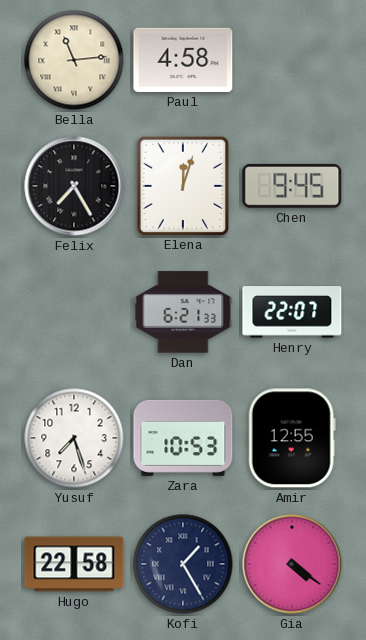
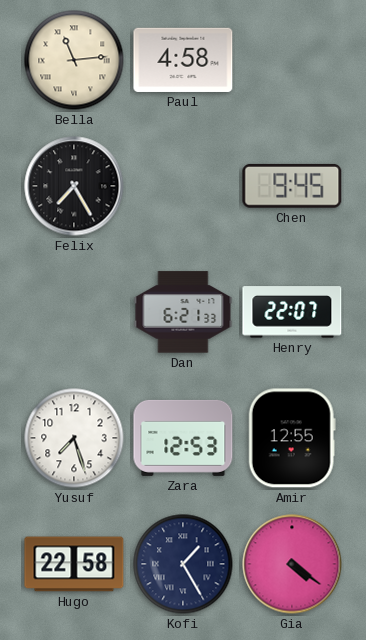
Elena: 12:03 -> none (182, 185)
Zara: 10:53 -> 12:53 (183, 438)
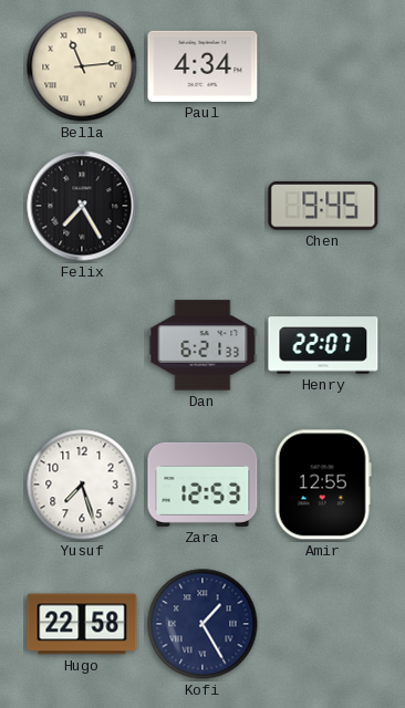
Paul: 4:58 -> 4:34 (202, 66)
Gia: 4:21 -> none (292, 564)
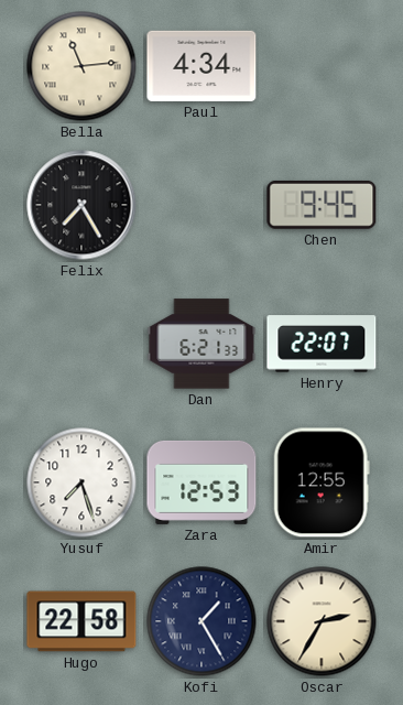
Oscar: none -> 2:35 (322, 621)
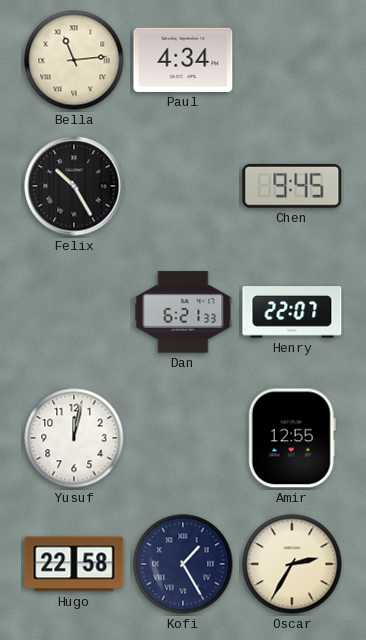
Felix: 7:25 -> 10:25 (74, 186)
Yusuf: 7:27 -> 12:02 (74, 438)
Zara: 12:53 -> none (201, 482)
